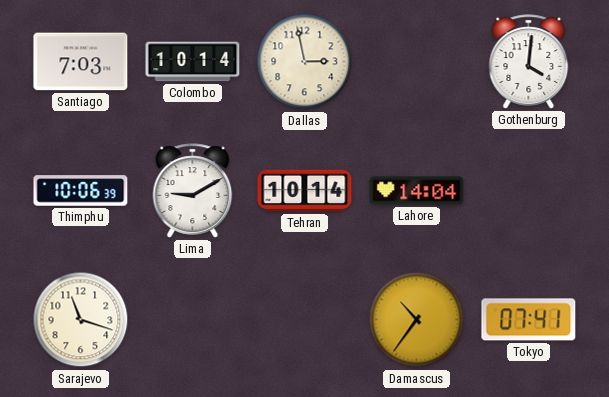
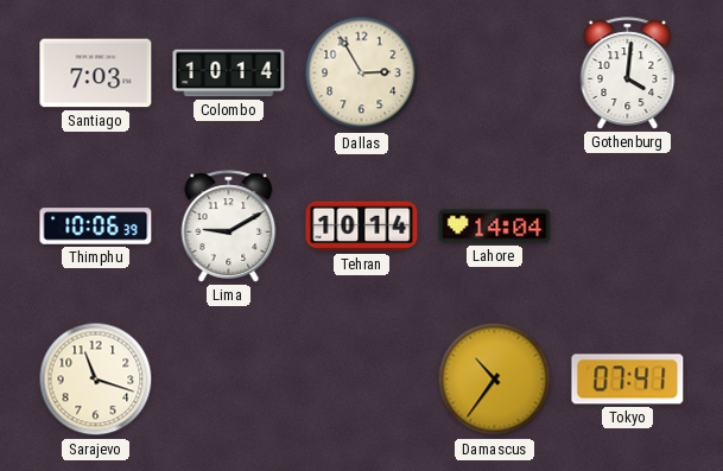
Dallas: 2:58 -> 2:55 (362, 74)
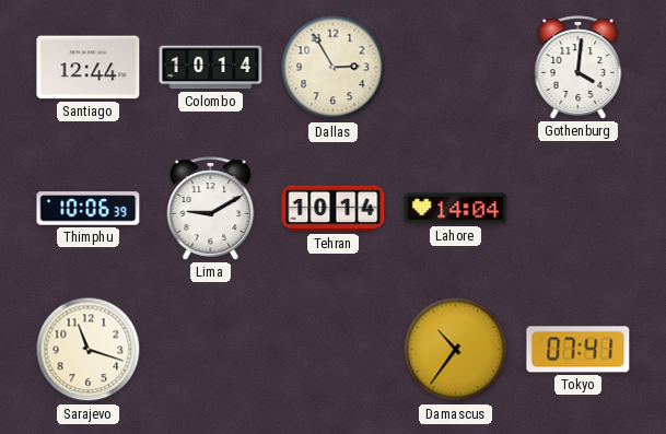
Santiago: 7:03 -> 12:44 (89, 68)
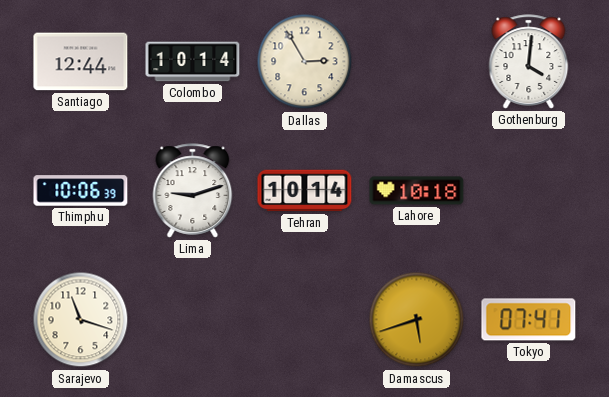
Lima: 9:10 -> 9:12 (193, 191)
Lahore: 14:04 -> 10:18 (417, 191)
Damascus: 10:36 -> 5:42 (417, 320)
